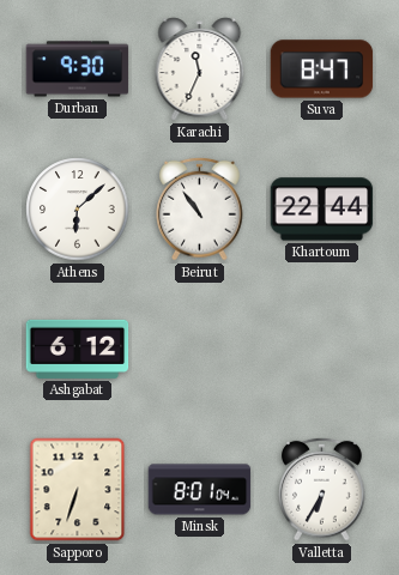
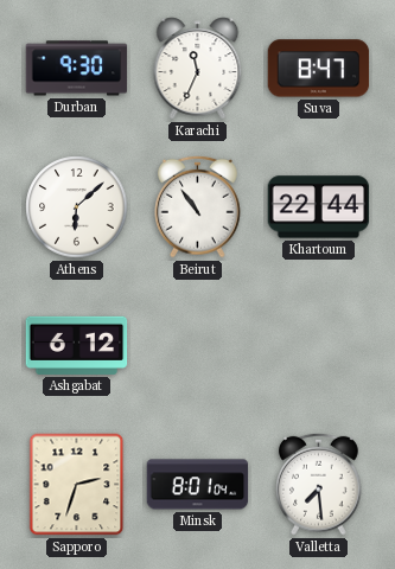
Sapporo: 6:33 -> 2:33 (77, 485)
Valletta: 6:35 -> 7:29 (319, 484)
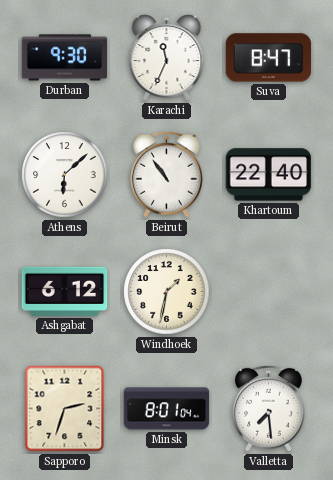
Khartoum: 22:44 -> 22:40 (269, 175)
Windhoek: none -> 1:32 (167, 292)
